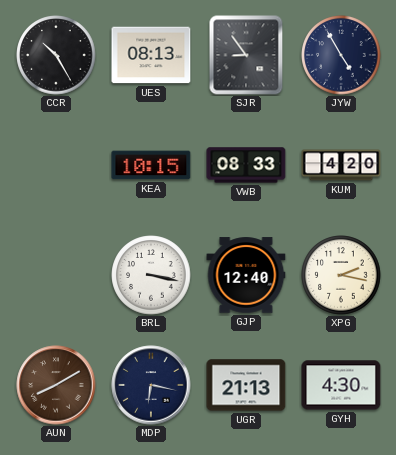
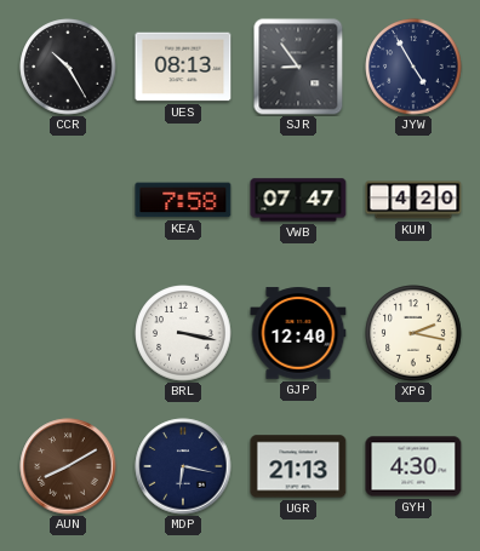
KEA: 10:15 -> 7:58 (183, 200)
VWB: 08:33 -> 07:47 (298, 200)
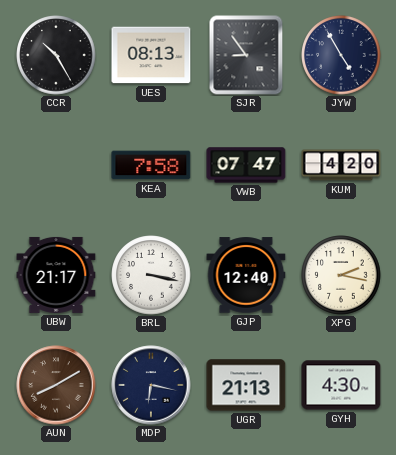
UBW: none -> 21:17 (56, 275)
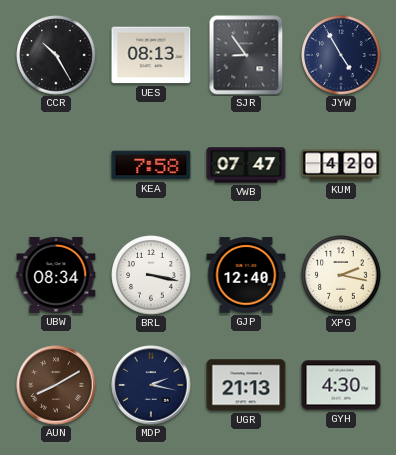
UBW: 21:17 -> 08:34 (56, 275)
MDP: 6:17 -> 2:17 (151, 385)
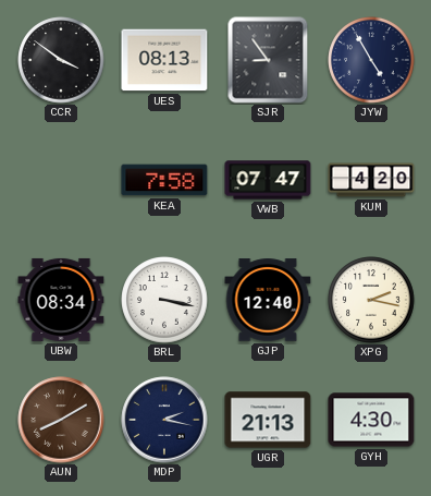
CCR: 10:25 -> 3:51 (61, 60)
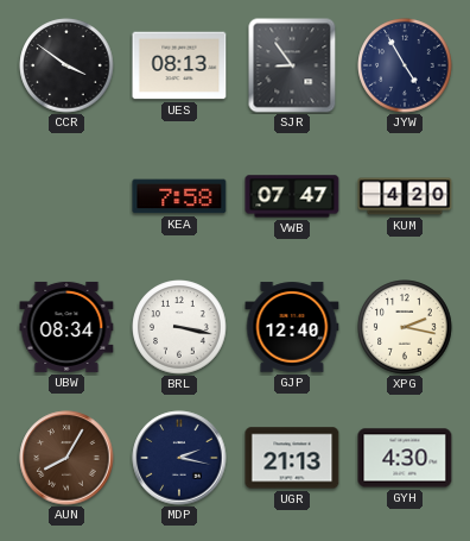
AUN: 8:10 -> 8:05 (66, 458)
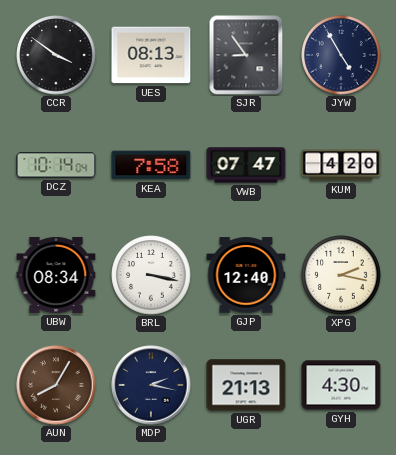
DCZ: none -> 10:14 (56, 165)
